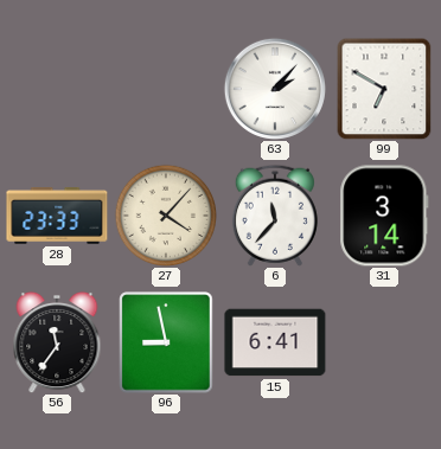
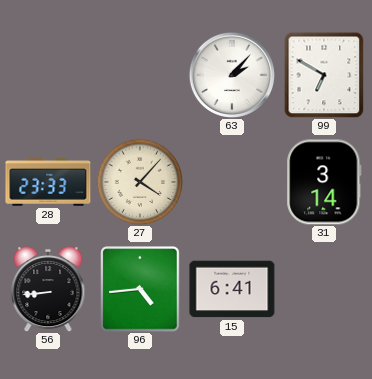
6: 11:37 -> none (275, 216)
56: 11:36 -> 8:44 (48, 289)
96: 8:58 -> 4:44 (140, 289)
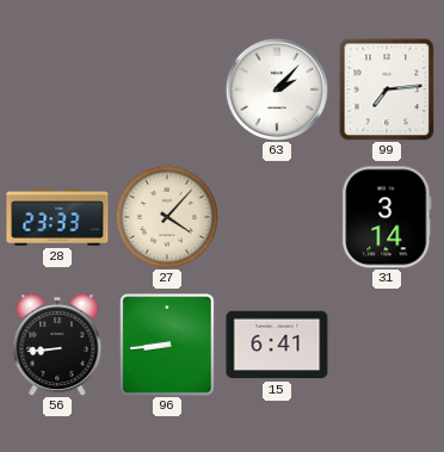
99: 6:50 -> 7:14 (387, 89)
96: 4:44 -> 8:44 (167, 345)
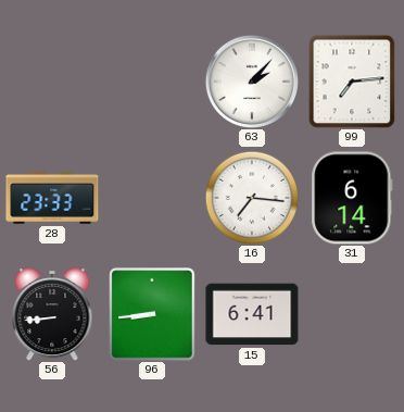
27: 4:07 -> none (166, 216)
16: none -> 7:16 (251, 197)
31: 3:14 -> 6:14 (352, 198)
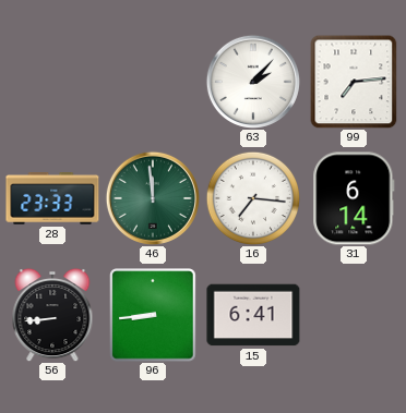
46: none -> 11:59 (153, 198)
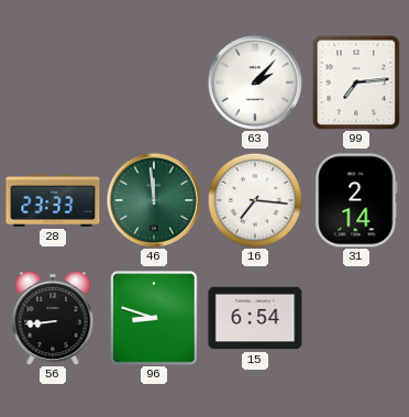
31: 6:14 -> 2:14 (356, 200)
96: 8:44 -> 8:48 (154, 318)
15: 6:41 -> 6:54 (255, 318)
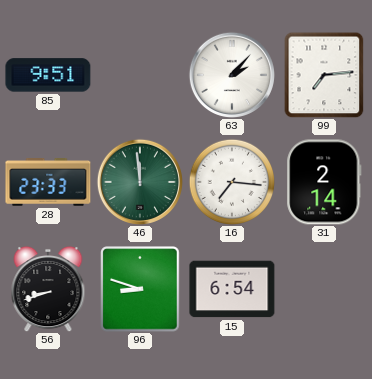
85: none -> 9:51 (48, 75)
56: 8:44 -> 8:42 (48, 289)
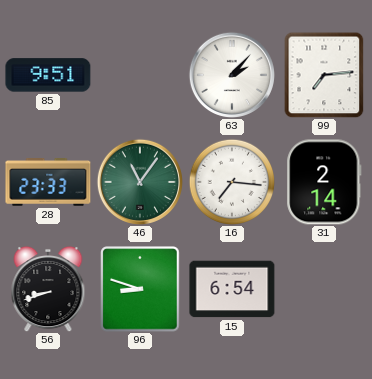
46: 11:59 -> 11:06 (140, 182)
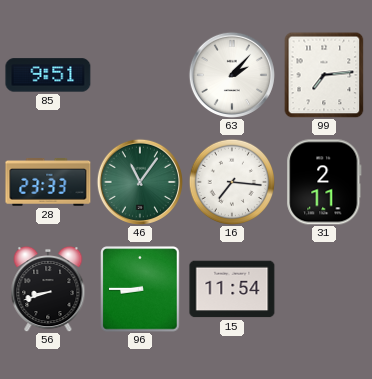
31: 2:14 -> 2:11 (324, 182)
96: 8:48 -> 8:45 (140, 289)
15: 6:54 -> 11:54 (232, 289)
